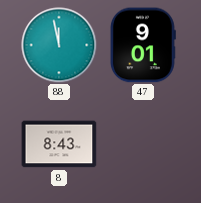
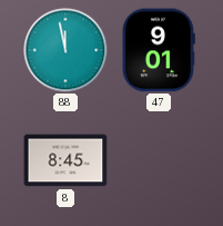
8: 8:43 -> 8:45 (65, 160)
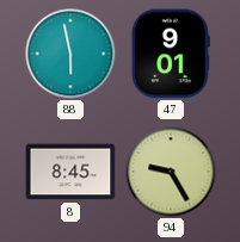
88: 11:58 -> 5:58 (70, 54)
94: none -> 9:25 (171, 172)
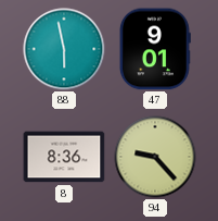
8: 8:45 -> 8:36 (64, 157)
94: 9:25 -> 9:23 (155, 157)
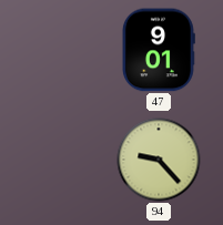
88: 5:58 -> none (64, 49)
8: 8:36 -> none (64, 157)
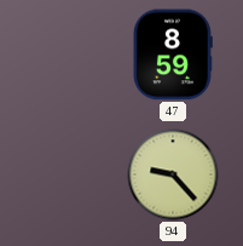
47: 9:01 -> 8:59 (172, 55)
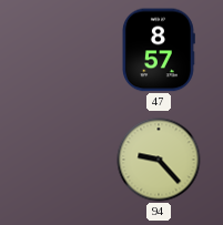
47: 8:59 -> 8:57 (158, 50)
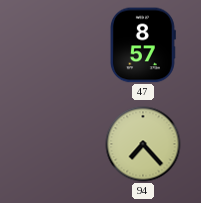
94: 9:23 -> 7:23 (143, 144)
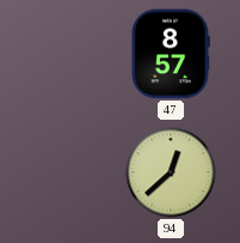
94: 7:23 -> 12:38 (171, 172)
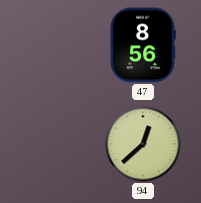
47: 8:57 -> 8:56 (142, 45)
